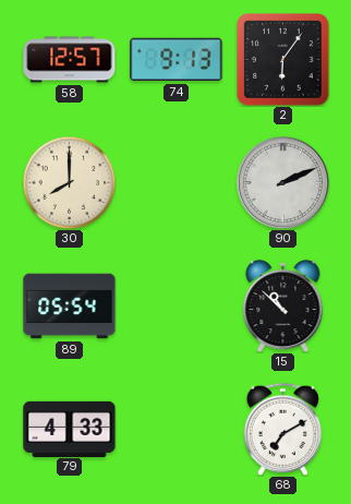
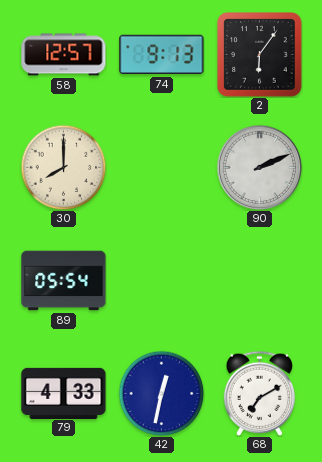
15: 10:52 -> none (283, 305)
42: none -> 12:32 (161, 393)
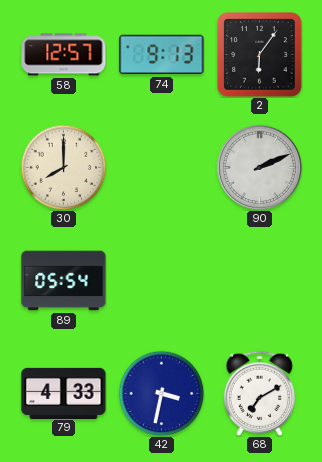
42: 12:32 -> 3:32 (161, 393)
